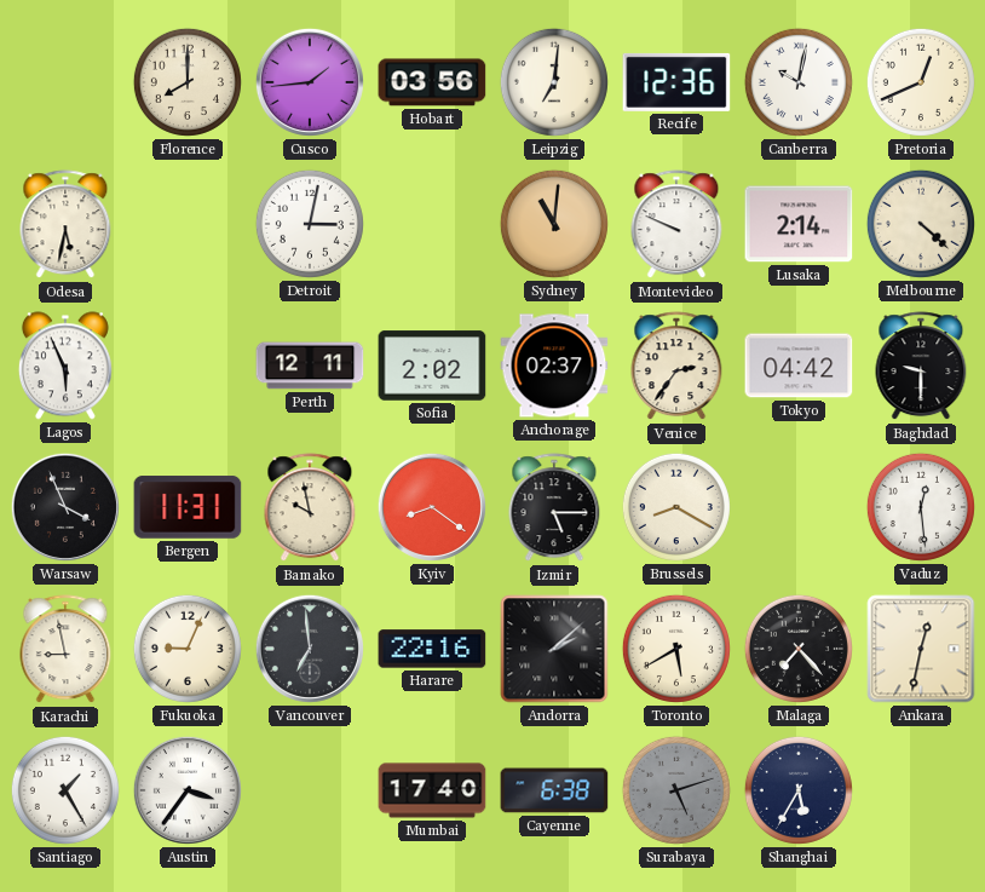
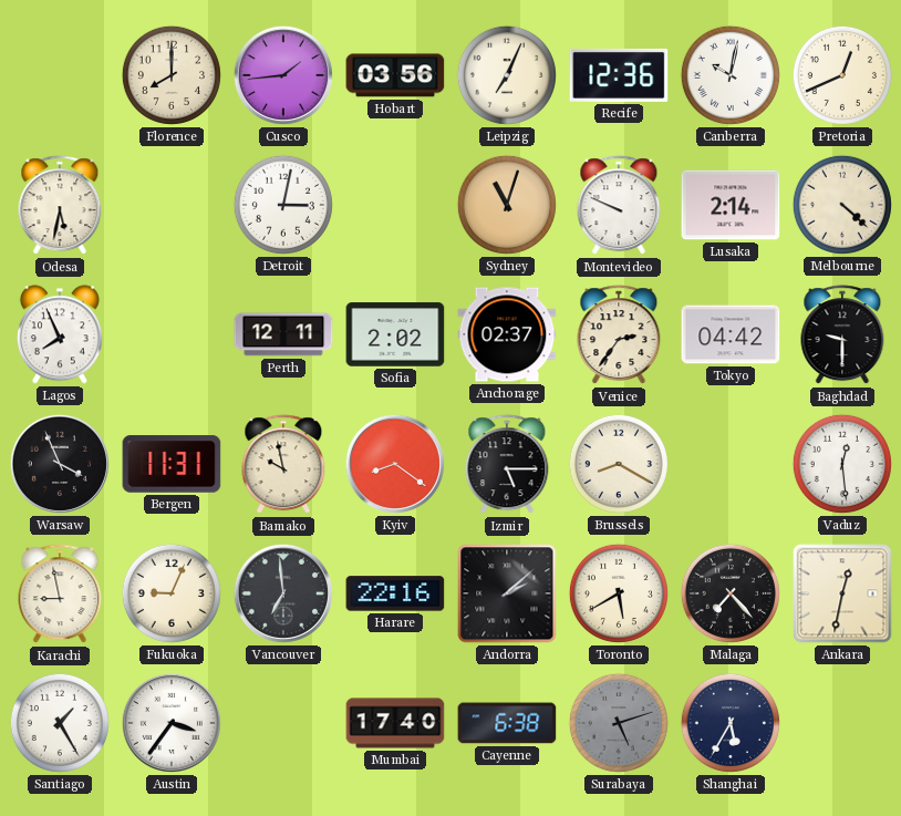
Leipzig: 7:01 -> 7:04 (507, 75)
Sydney: 11:01 -> 11:03 (507, 205)
Lagos: 5:56 -> 7:56 (60, 334)
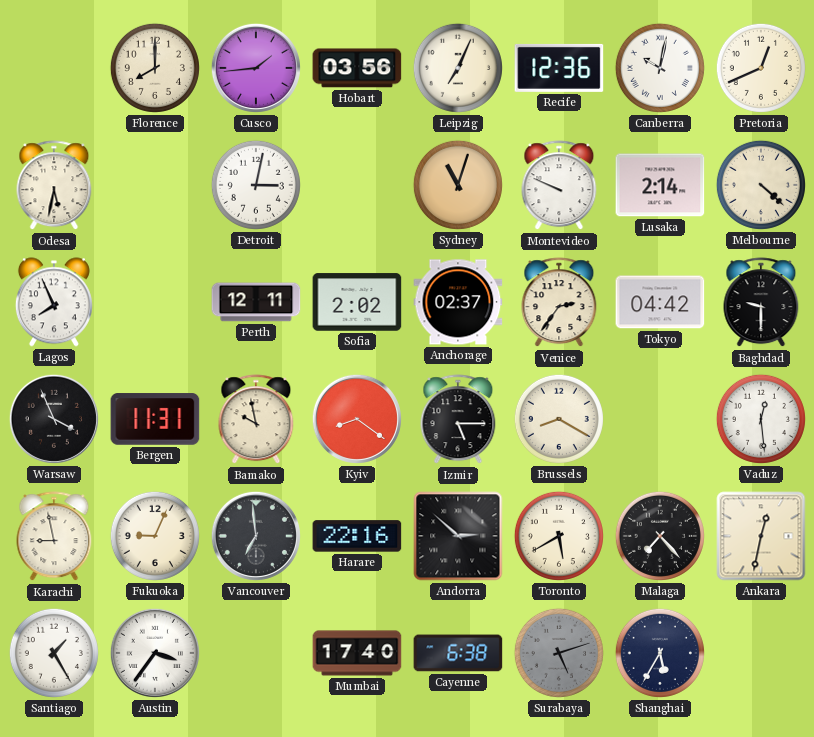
Andorra: 2:08 -> 2:52 (458, 536)
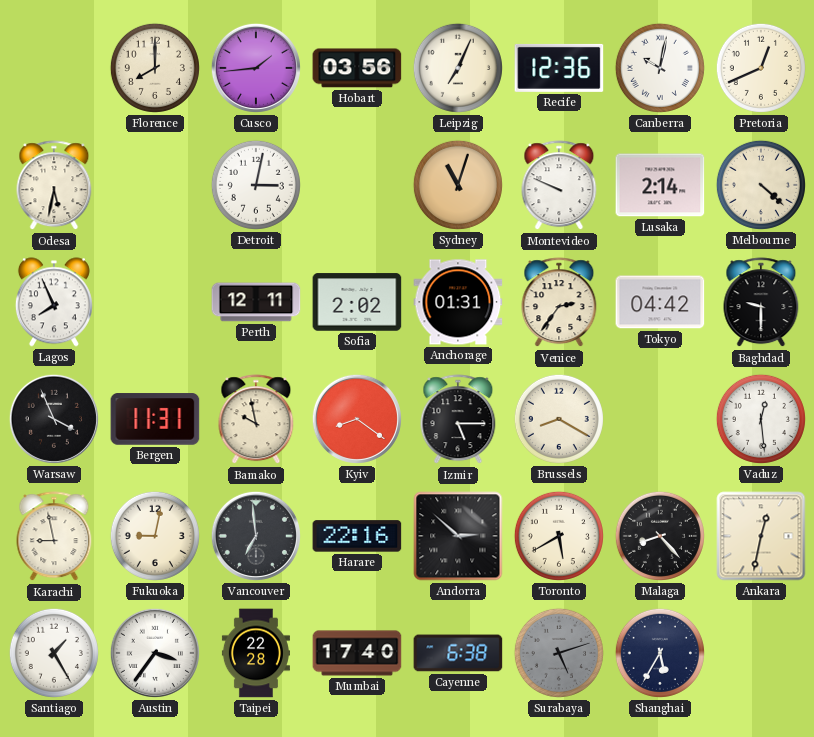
Anchorage: 02:37 -> 01:31 (458, 302)
Fukuoka: 9:04 -> 9:02 (155, 536)
Malaga: 7:23 -> 8:23 (660, 536)
Taipei: none -> 22:28 (256, 653)
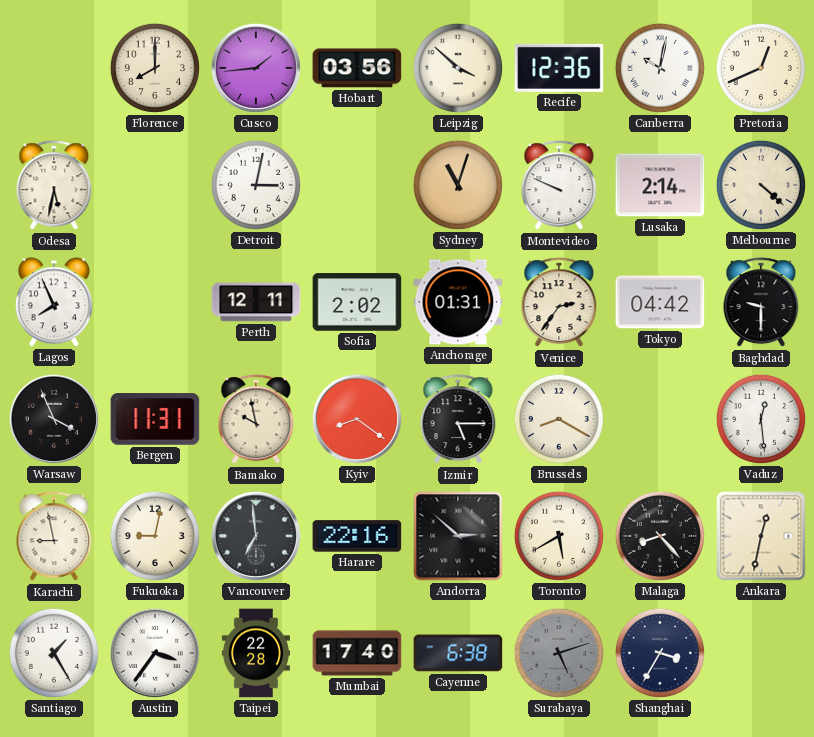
Leipzig: 7:04 -> 3:52 (458, 68)
Shanghai: 5:35 -> 3:35 (660, 653)
